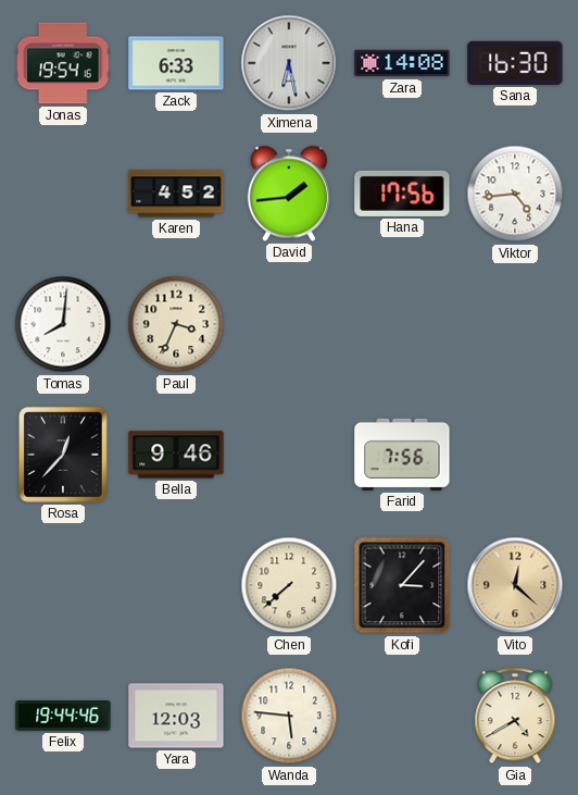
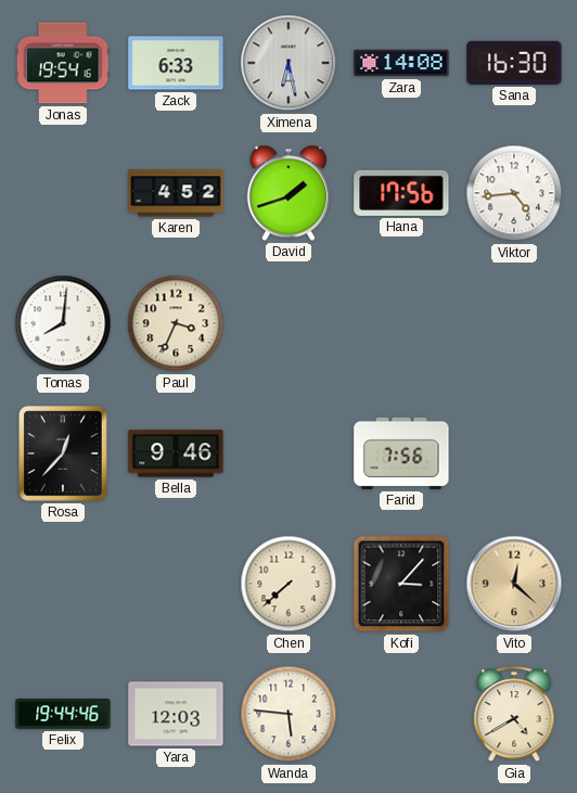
David: 1:44 -> 1:42 (288, 193)
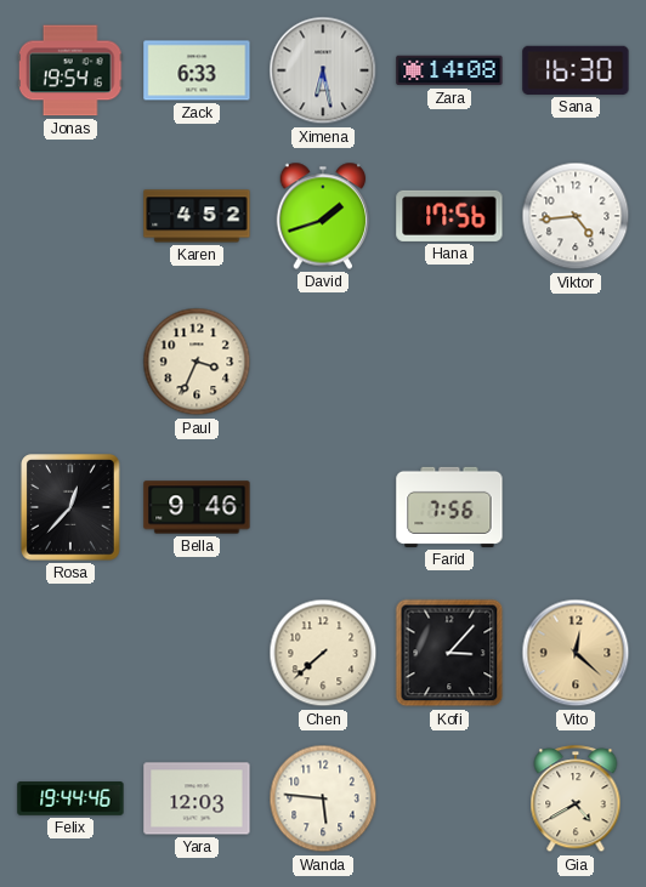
Tomas: 8:01 -> none (63, 323)
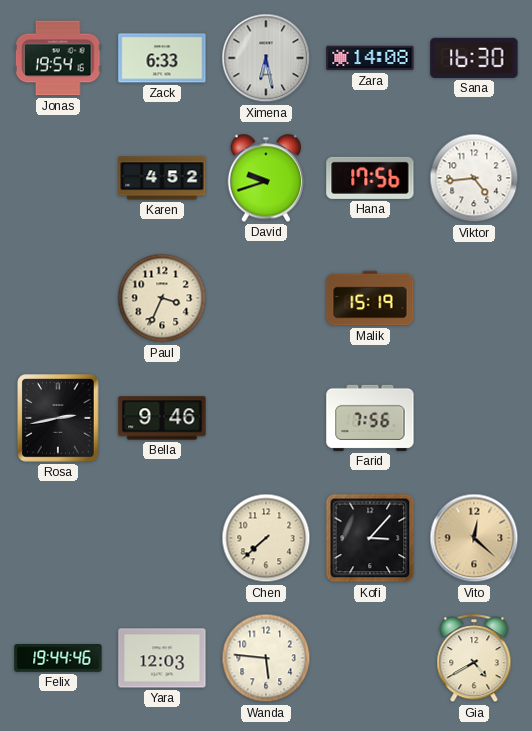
David: 1:42 -> 9:42 (266, 178)
Malik: none -> 15:19 (370, 298)
Rosa: 12:37 -> 2:43 (58, 418)
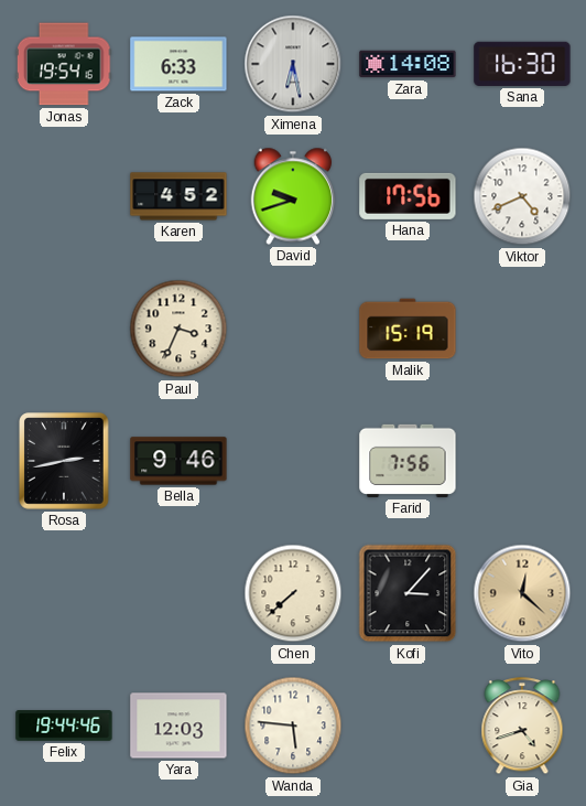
Viktor: 4:44 -> 4:41 (522, 196)
Gia: 4:40 -> 4:42 (522, 727)
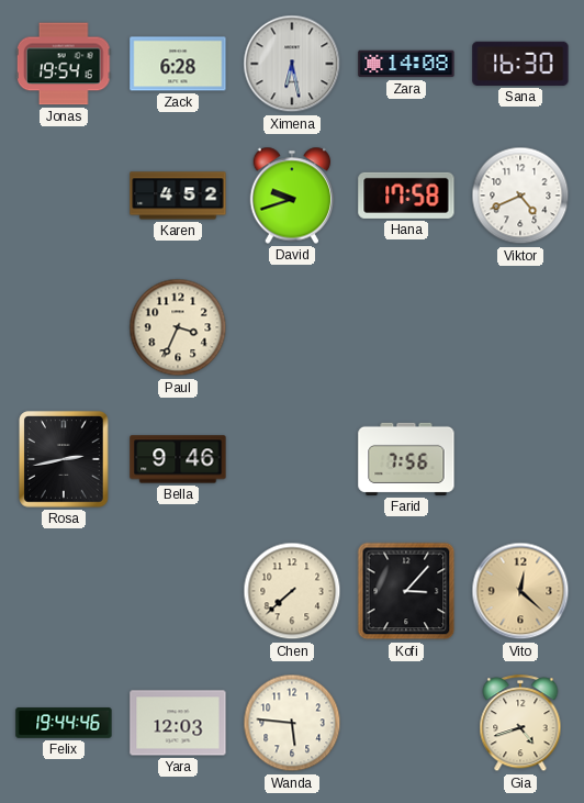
Zack: 6:33 -> 6:28 (178, 64)
Hana: 17:56 -> 17:58 (406, 196)
Malik: 15:19 -> none (408, 329)
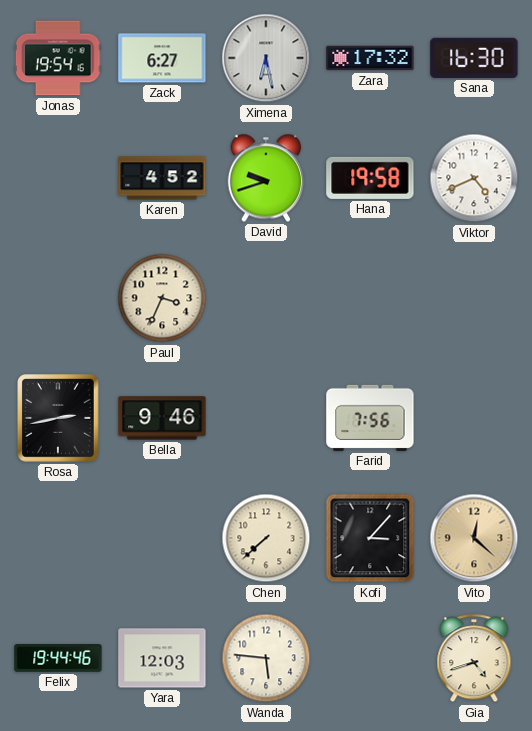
Zack: 6:28 -> 6:27 (162, 58)
Zara: 14:08 -> 17:32 (370, 58)
Hana: 17:58 -> 19:58 (370, 178)
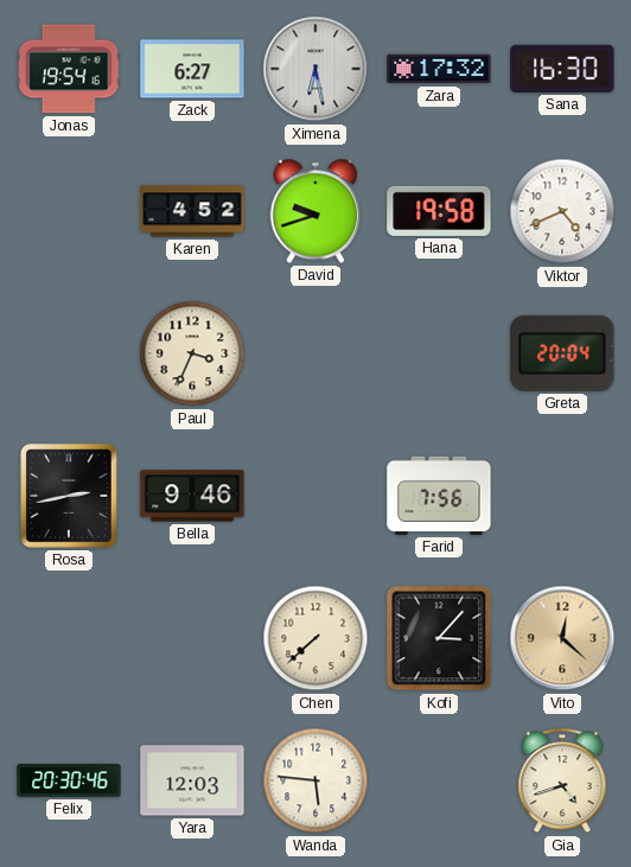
Greta: none -> 20:04 (562, 353)
Felix: 19:44 -> 20:30 (69, 780)
